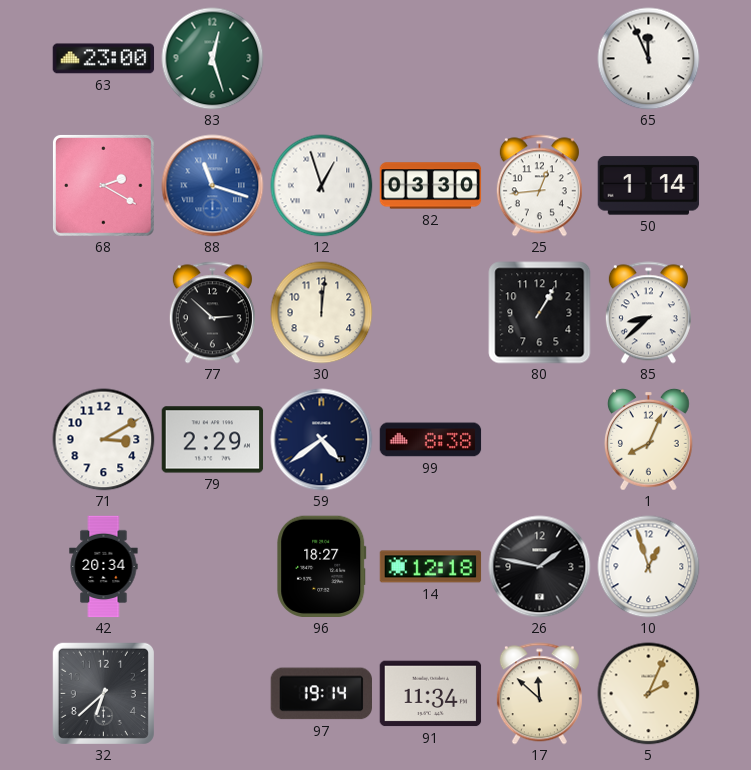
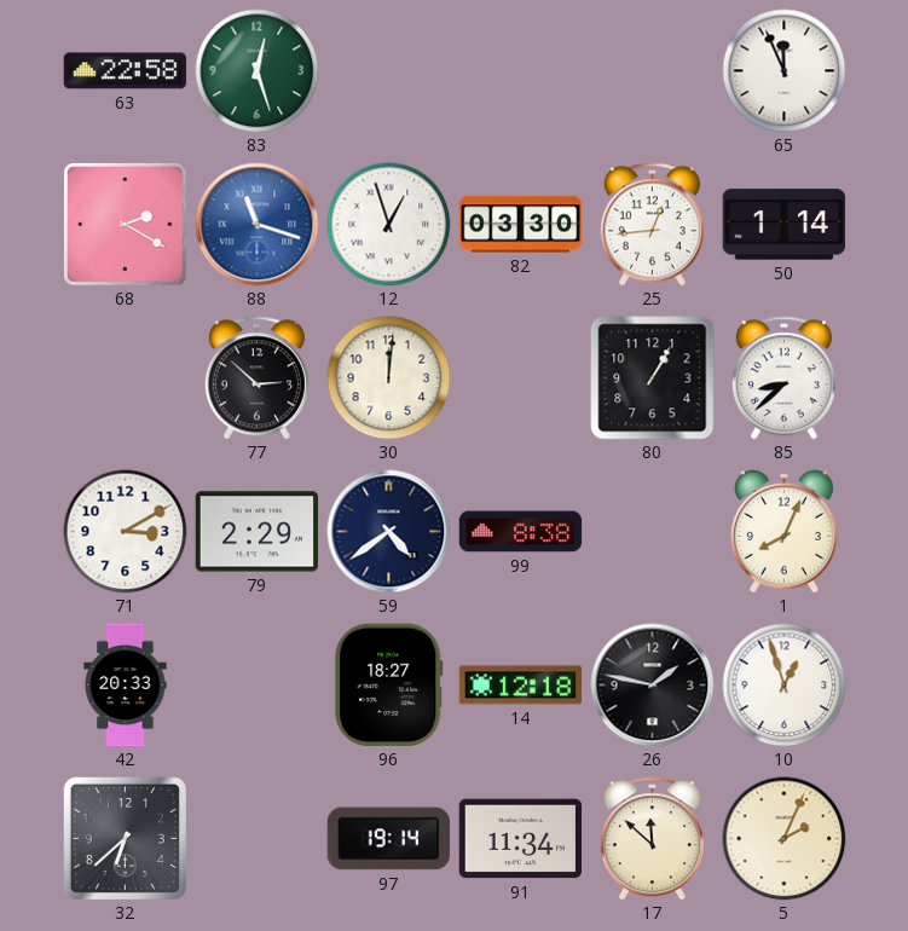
63: 23:00 -> 22:58 (126, 71)
42: 20:34 -> 20:33 (126, 686)
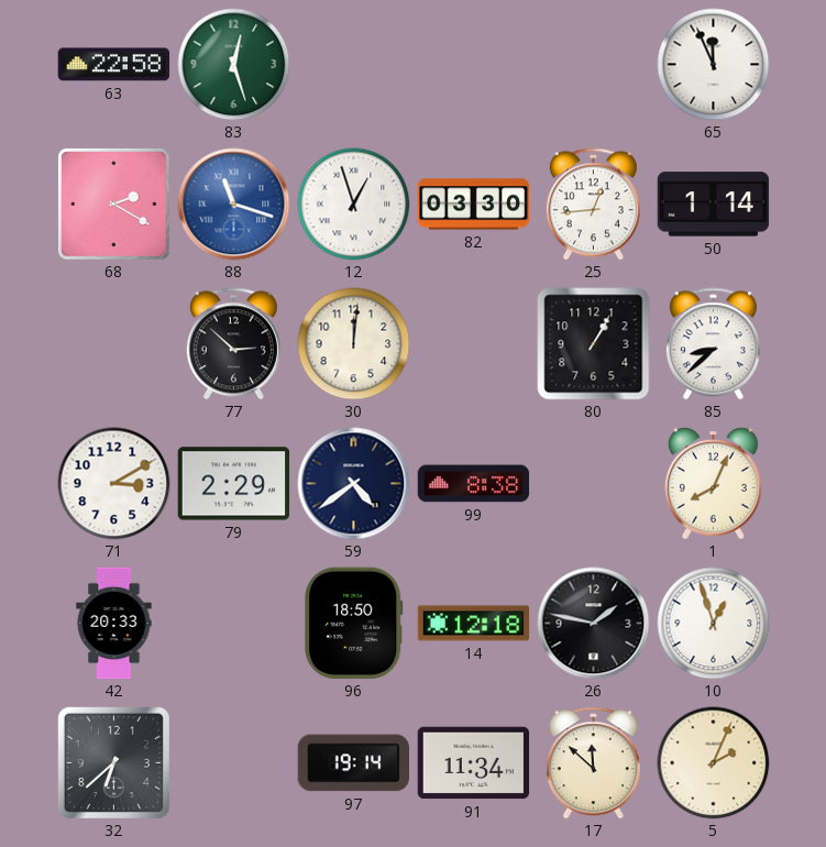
96: 18:27 -> 18:50 (354, 624)
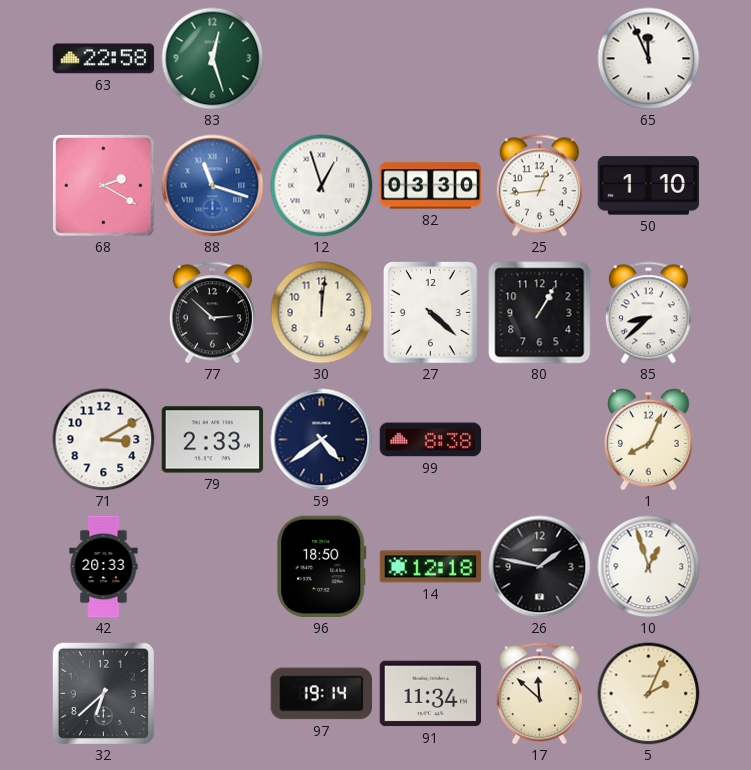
50: 1:14 -> 1:10 (649, 186)
27: none -> 4:22 (431, 313)
79: 2:29 -> 2:33 (213, 440)
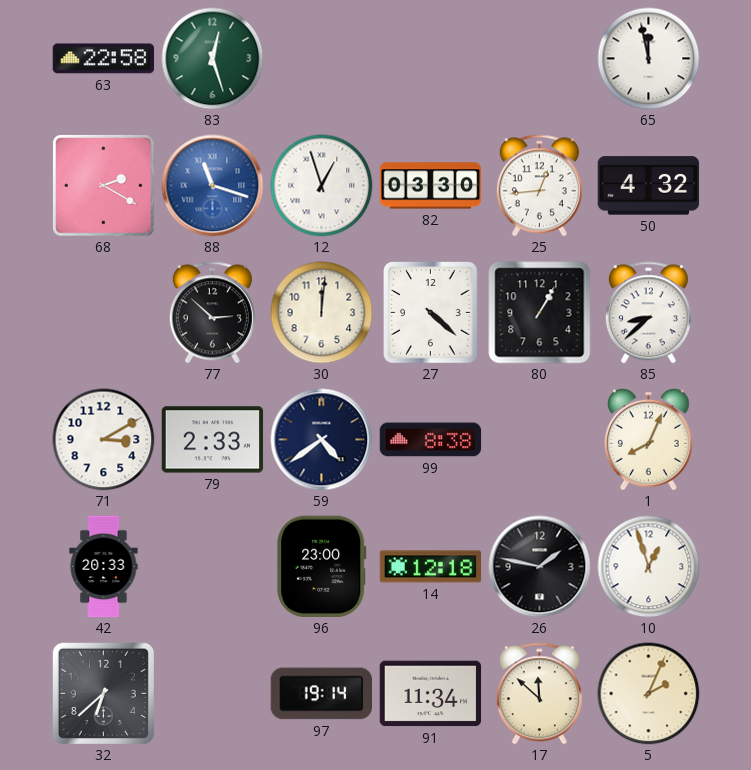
65: 11:56 -> 11:58 (649, 59)
50: 1:10 -> 4:32 (649, 186)
96: 18:50 -> 23:00 (322, 567)
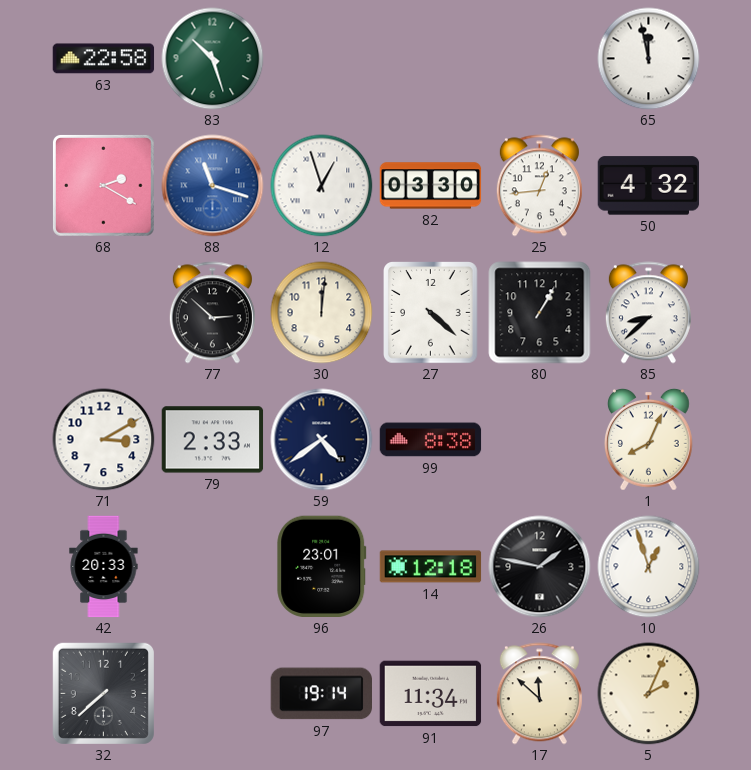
83: 12:27 -> 10:27 (213, 59)
96: 23:00 -> 23:01 (322, 567)
32: 6:38 -> 7:38 (103, 693)
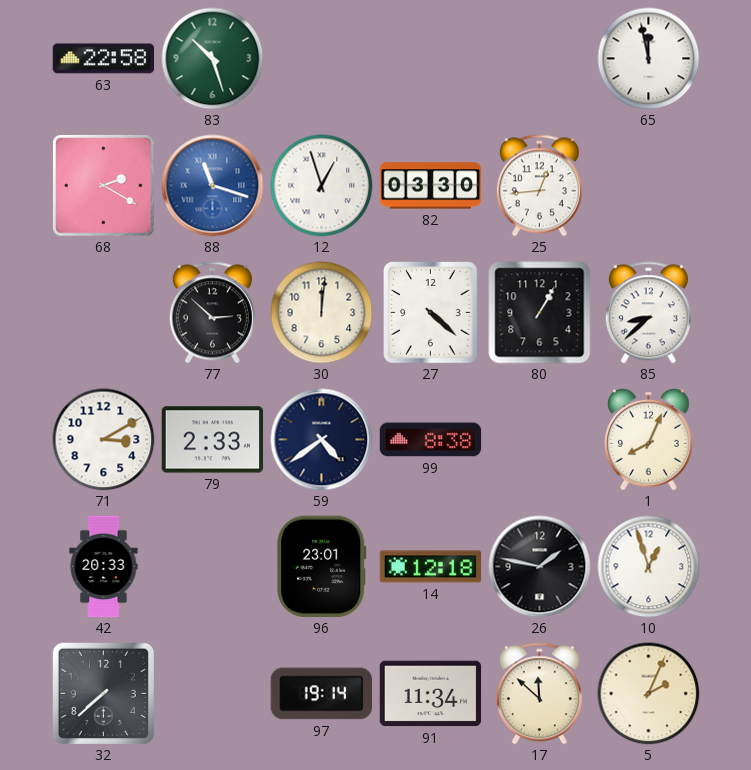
50: 4:32 -> none (649, 186)
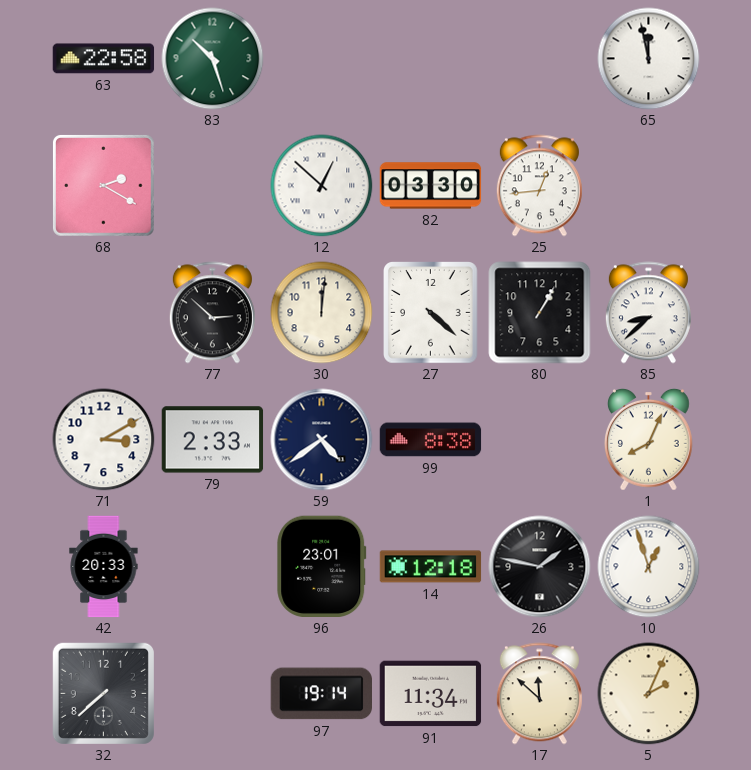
88: 11:18 -> none (213, 186)
12: 12:57 -> 12:52 (322, 186)
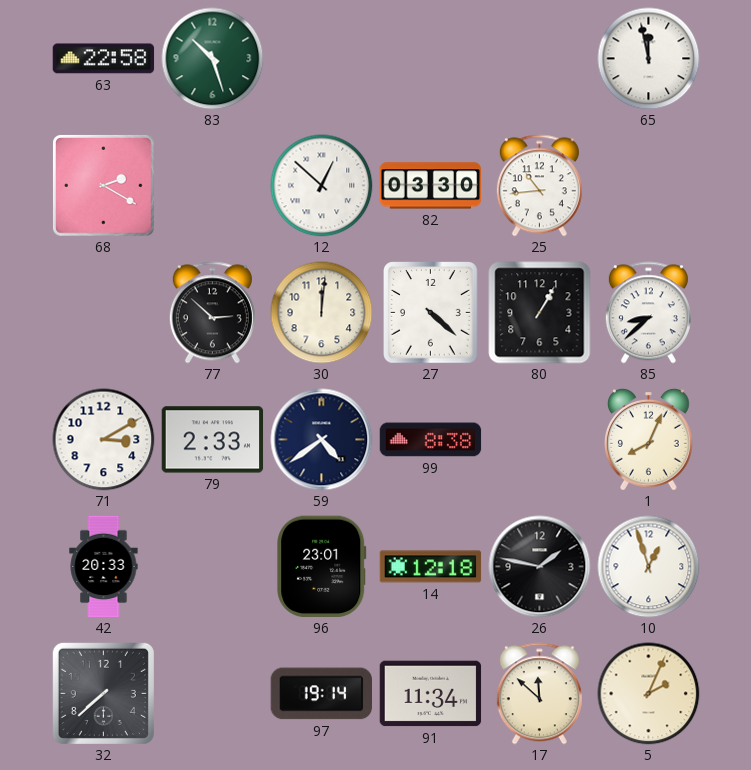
25: 12:44 -> 10:44 (539, 186)
